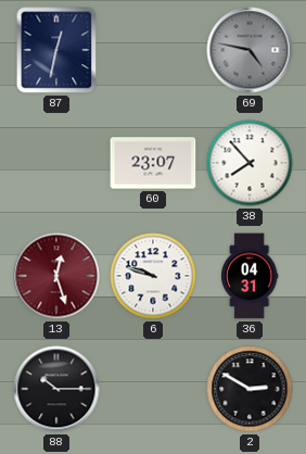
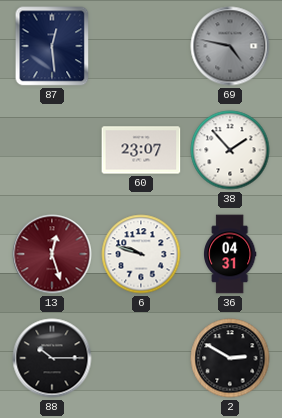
87: 12:32 -> 12:29 (52, 46)
38: 7:53 -> 1:53 (230, 150)
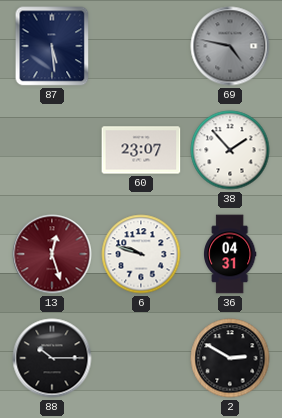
87: 12:29 -> 5:29 (52, 46)
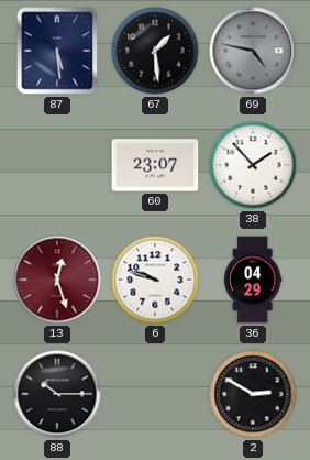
67: none -> 1:29 (155, 51)
36: 04:31 -> 04:29 (254, 280)
